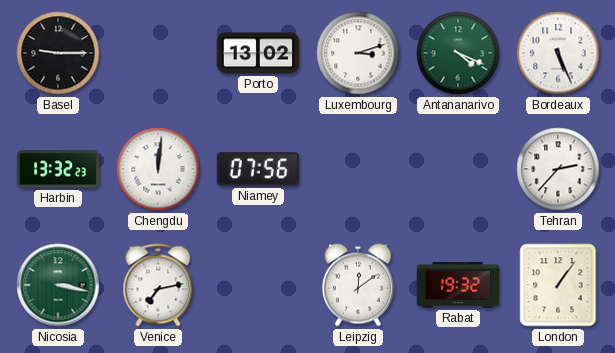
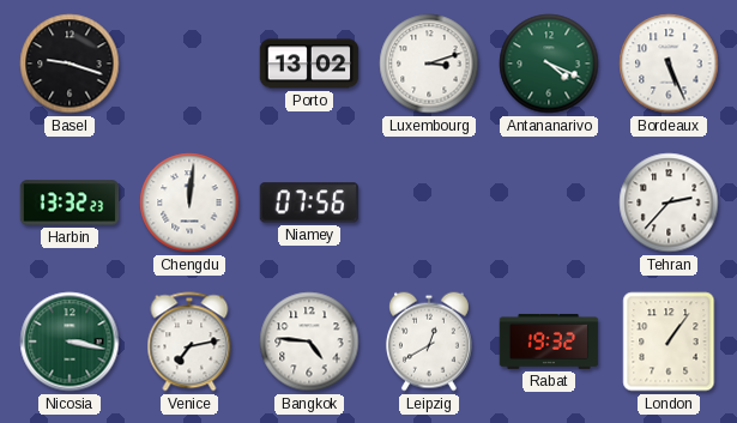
Basel: 9:15 -> 9:18 (70, 64)
Bangkok: none -> 4:46 (309, 342)
Leipzig: 12:09 -> 12:40 (429, 342)
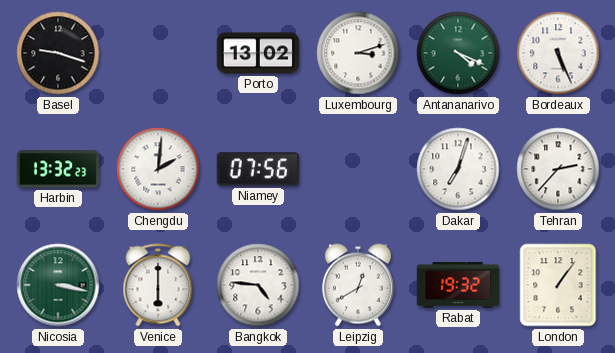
Chengdu: 12:01 -> 2:01 (158, 169)
Dakar: none -> 7:03 (458, 169)
Venice: 7:13 -> 6:00 (158, 285)
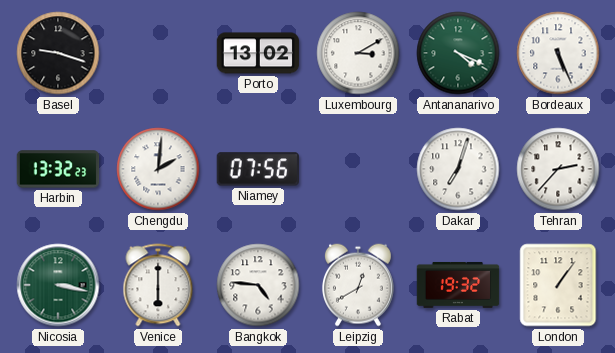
Luxembourg: 3:12 -> 3:10 (358, 53)
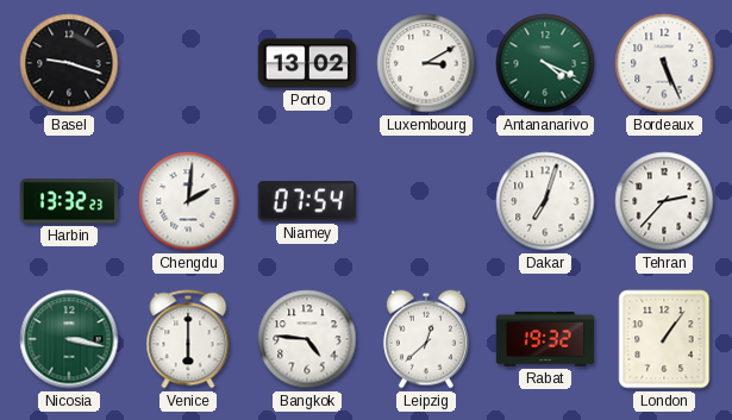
Niamey: 07:56 -> 07:54 (307, 201)
Leipzig: 12:40 -> 12:38 (426, 339)
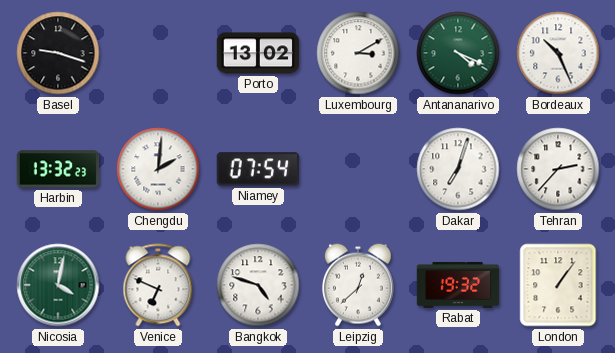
Bordeaux: 5:26 -> 10:26 (558, 53)
Nicosia: 3:17 -> 4:02 (58, 285)
Venice: 6:00 -> 6:49 (158, 285)
Bangkok: 4:46 -> 4:48 (258, 285)
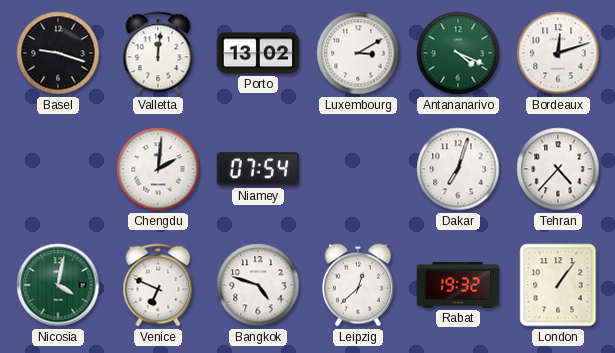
Valletta: none -> 12:01 (158, 53)
Bordeaux: 10:26 -> 12:12 (558, 53)
Harbin: 13:32 -> none (58, 169)
Tehran: 2:37 -> 4:37 (558, 169)
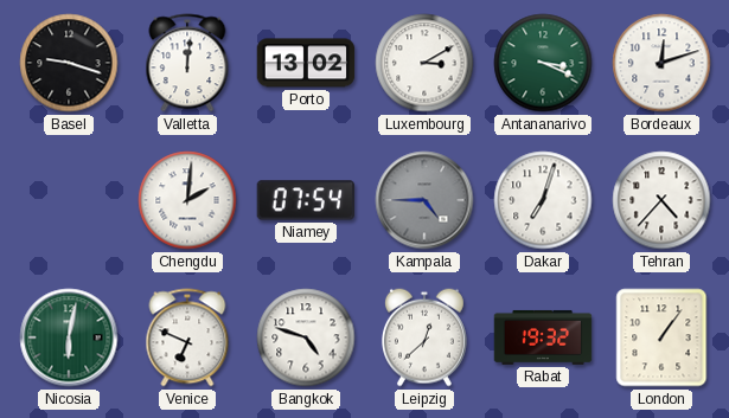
Antananarivo: 4:19 -> 3:19 (543, 63)
Kampala: none -> 4:45 (424, 200)
Nicosia: 4:02 -> 6:02 (69, 337)
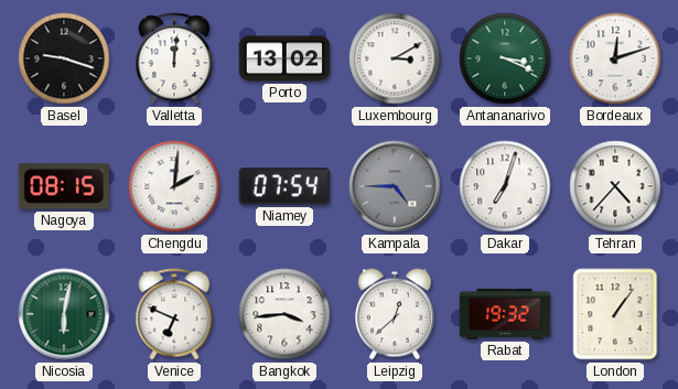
Nagoya: none -> 08:15 (64, 186)
Bangkok: 4:48 -> 3:44 (284, 314)
